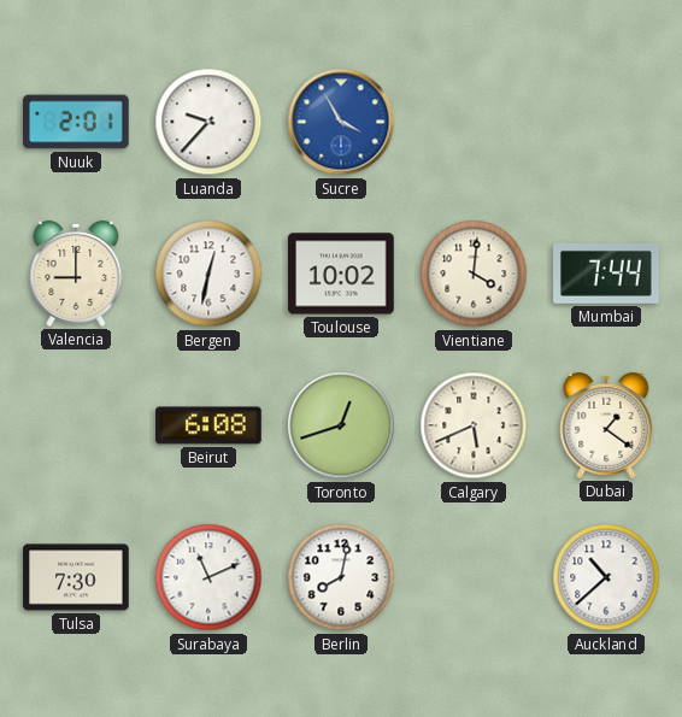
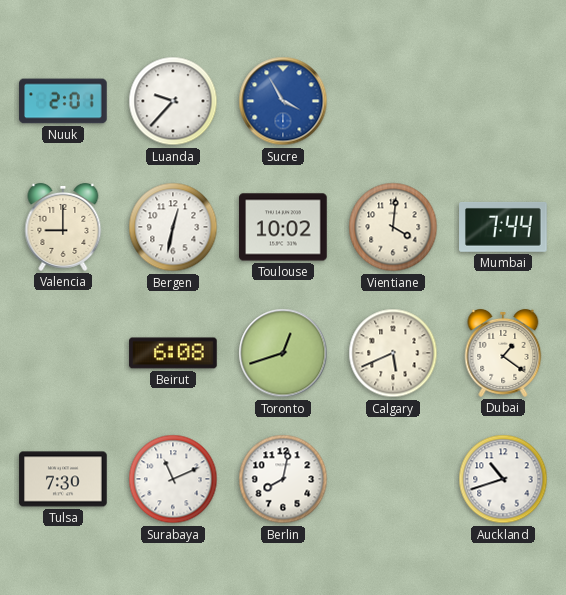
Auckland: 10:38 -> 10:42 (503, 479)
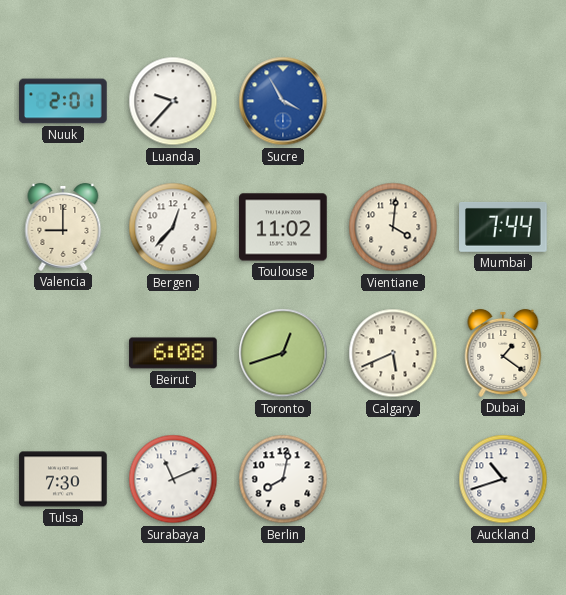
Bergen: 12:32 -> 12:37 (173, 227)
Toulouse: 10:02 -> 11:02 (283, 227)
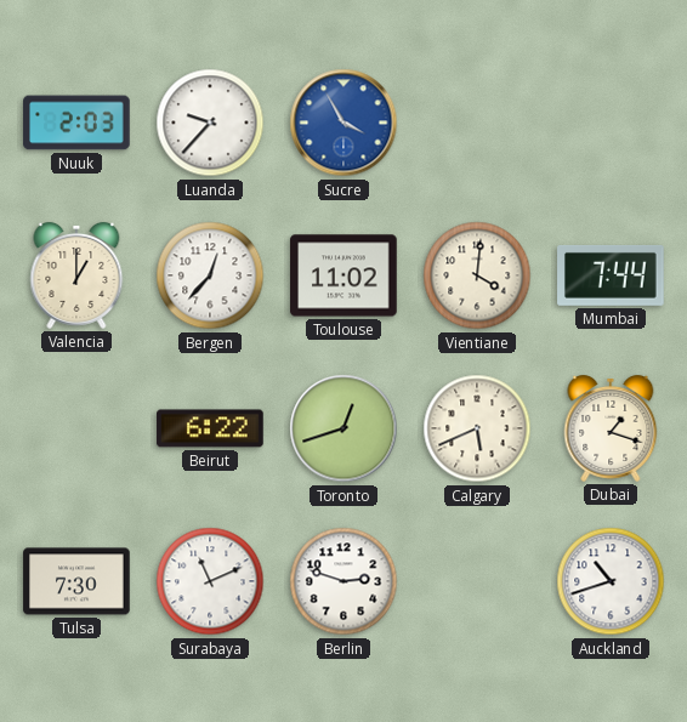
Nuuk: 2:01 -> 2:03 (76, 123)
Valencia: 9:00 -> 1:00 (76, 275)
Beirut: 6:08 -> 6:22 (210, 428)
Dubai: 1:21 -> 1:18 (611, 428)
Berlin: 8:02 -> 2:48 (343, 581)
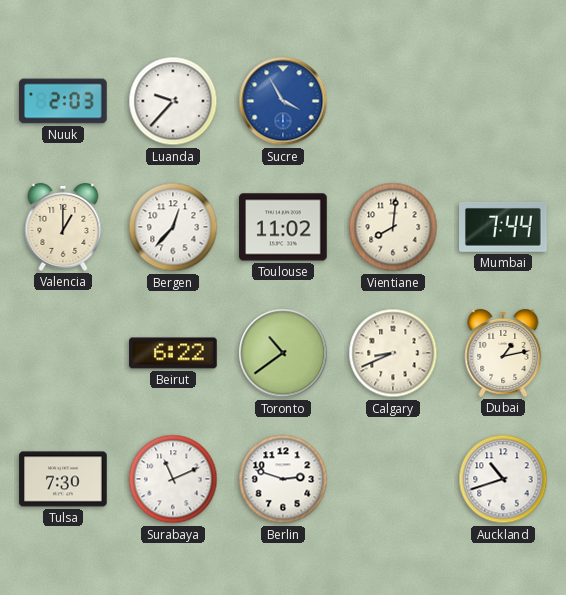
Vientiane: 4:01 -> 8:01 (393, 227)
Toronto: 12:42 -> 10:39 (283, 353)
Calgary: 5:41 -> 8:41 (393, 353)
Dubai: 1:18 -> 1:13 (503, 353)
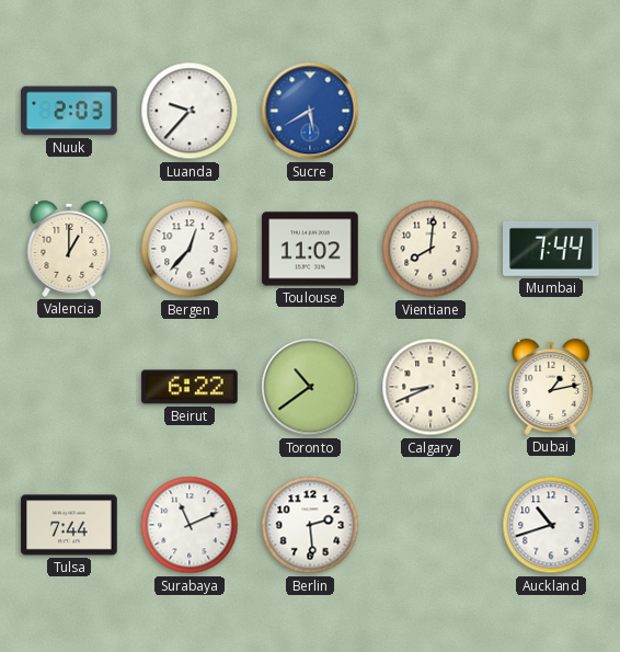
Sucre: 3:55 -> 5:40 (310, 111)
Tulsa: 7:30 -> 7:44 (69, 525)
Berlin: 2:48 -> 2:29 (310, 525)
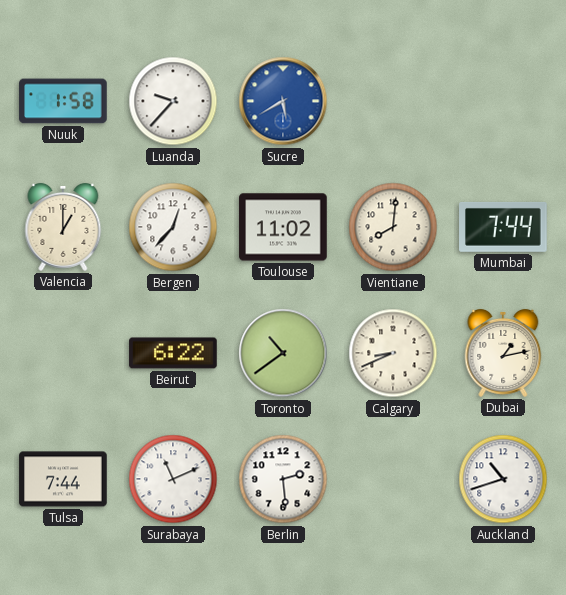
Nuuk: 2:03 -> 1:58 (63, 101)
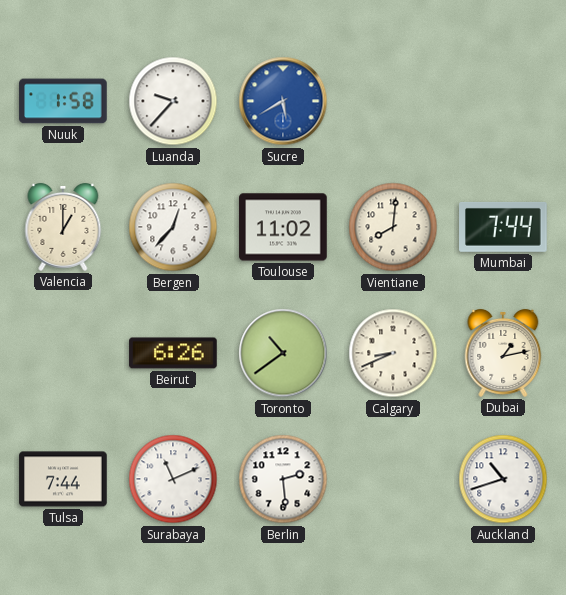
Beirut: 6:22 -> 6:26 (173, 353)
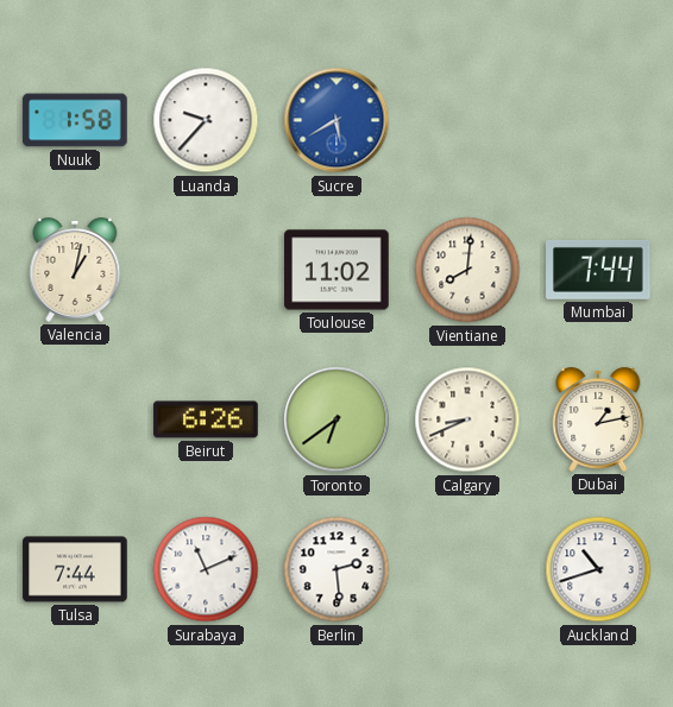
Valencia: 1:00 -> 1:02 (75, 270)
Bergen: 12:37 -> none (173, 227)
Toronto: 10:39 -> 6:39 (336, 419)
